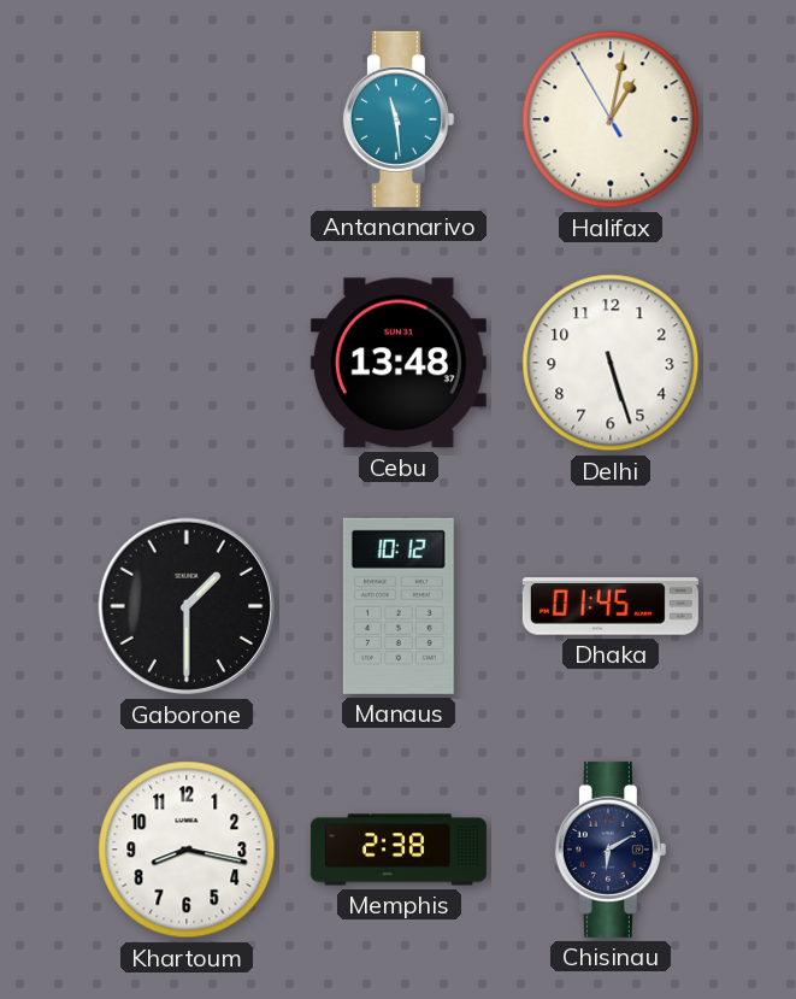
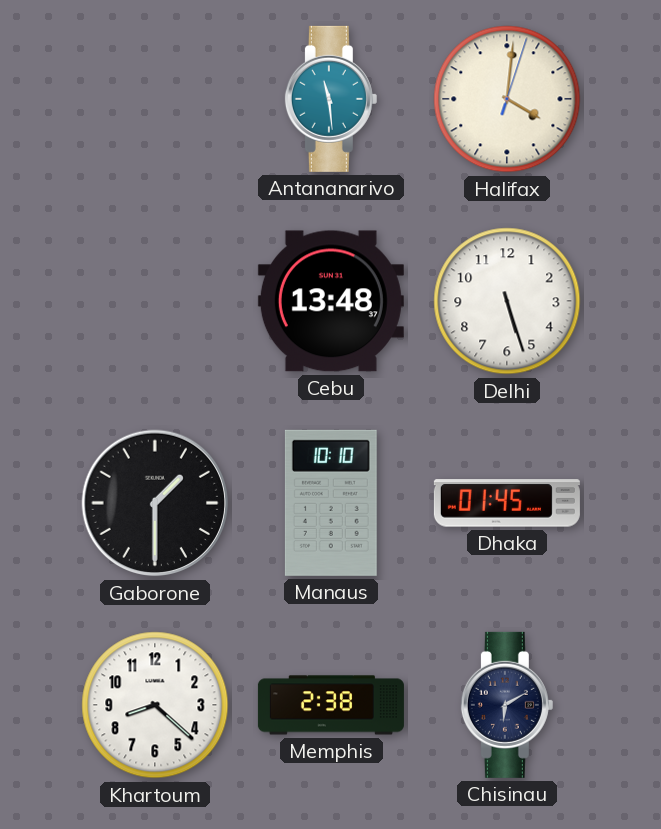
Halifax: 1:01 -> 4:01 (507, 99)
Manaus: 10:12 -> 10:10 (331, 503)
Khartoum: 8:17 -> 8:22 (155, 705)
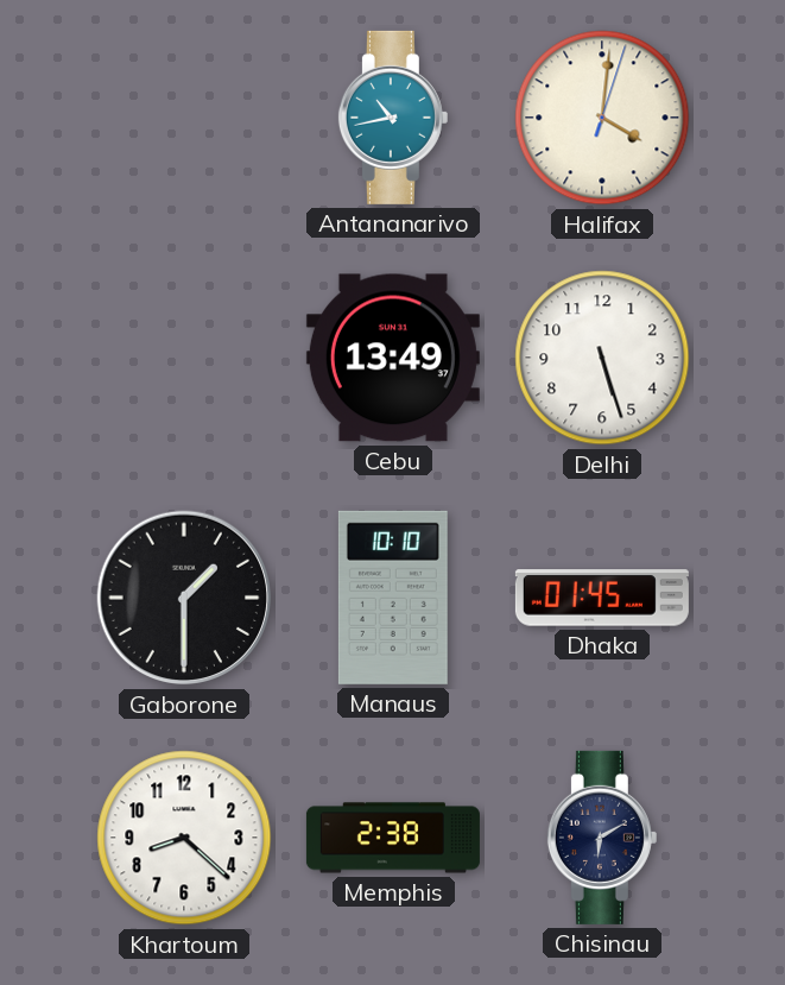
Antananarivo: 11:29 -> 10:43 (393, 118)
Cebu: 13:48 -> 13:49 (393, 358)
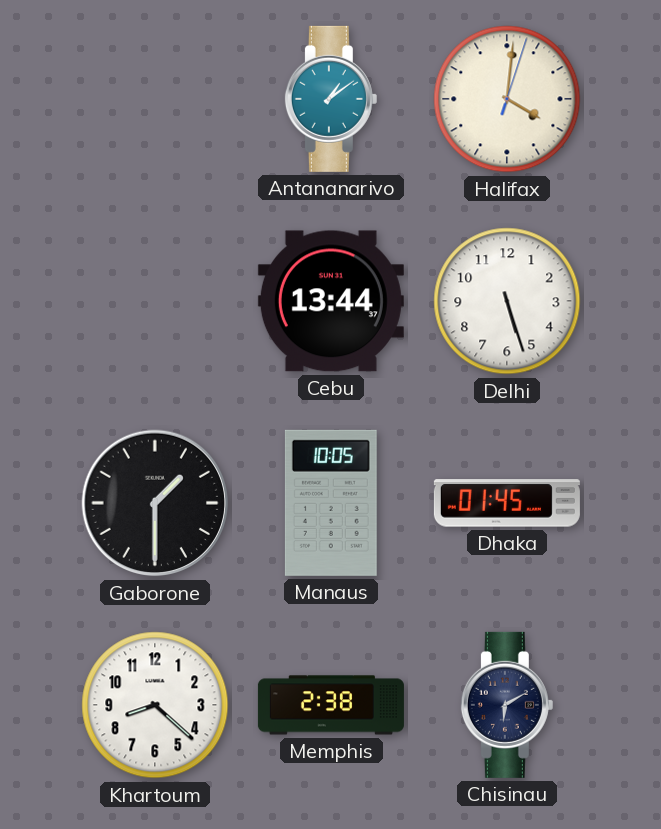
Antananarivo: 10:43 -> 1:09 (331, 99)
Cebu: 13:49 -> 13:44 (331, 301)
Manaus: 10:10 -> 10:05 (331, 503)
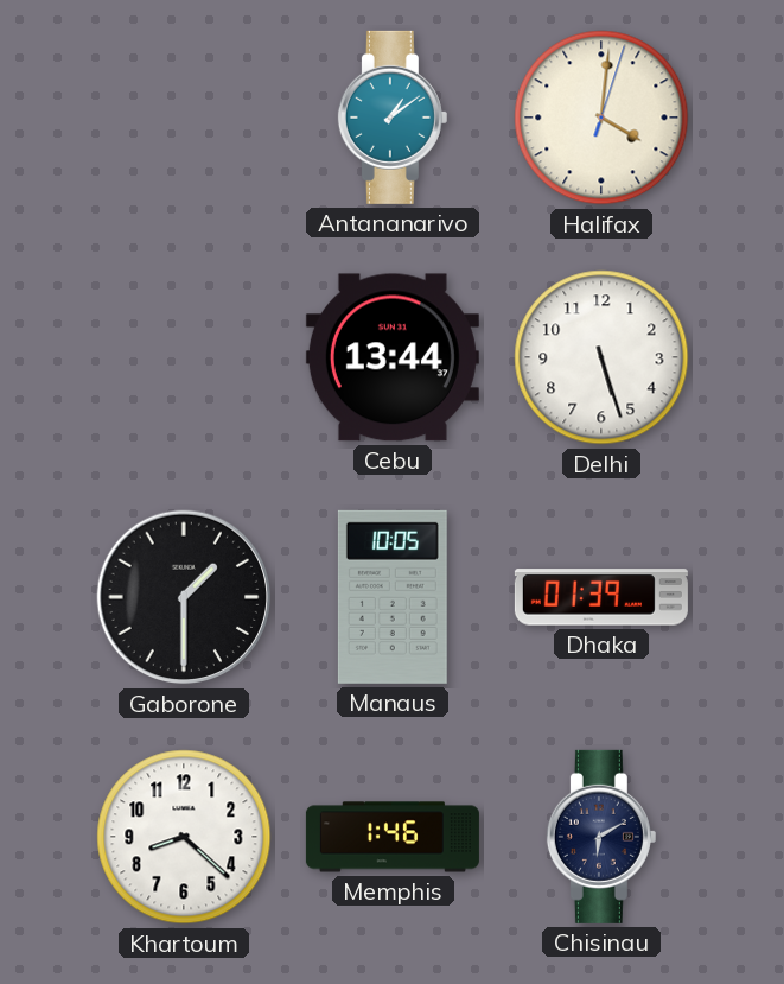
Dhaka: 01:45 -> 01:39 (601, 597)
Memphis: 2:38 -> 1:46 (393, 837)
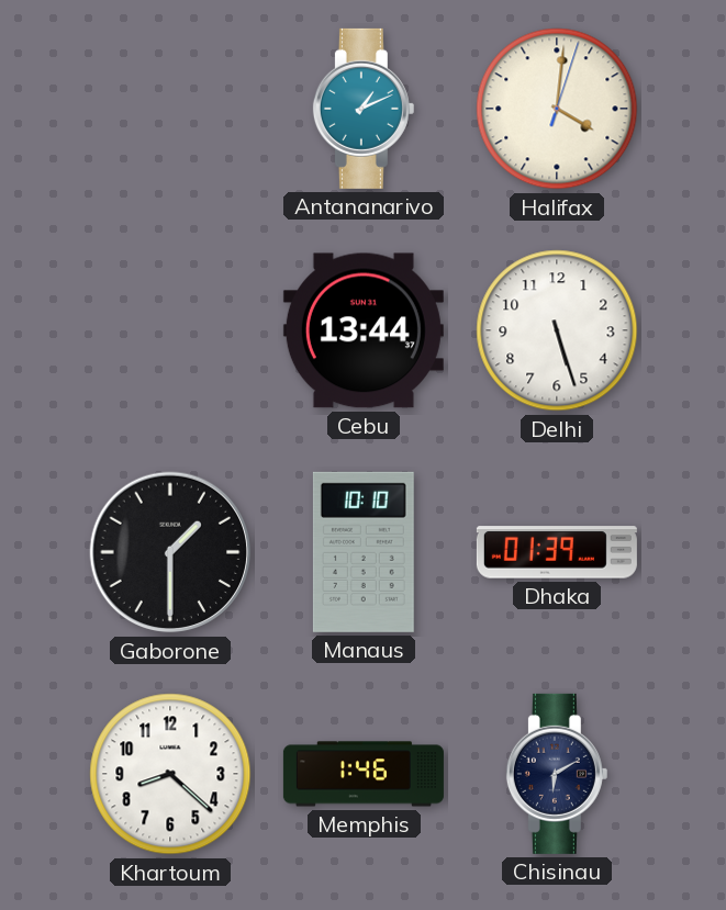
Antananarivo: 1:09 -> 1:11 (364, 109)
Manaus: 10:05 -> 10:10 (364, 552)
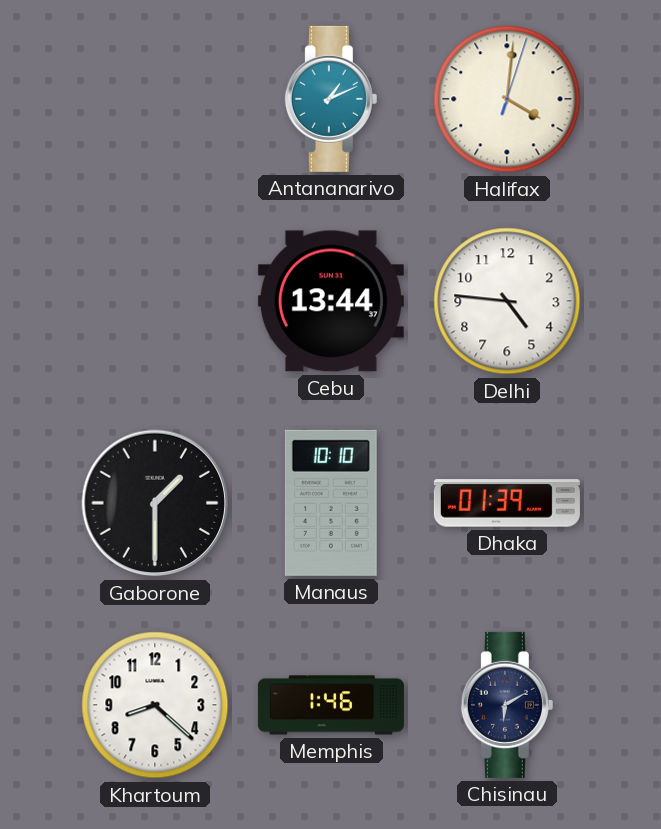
Delhi: 5:27 -> 4:46 (507, 301)
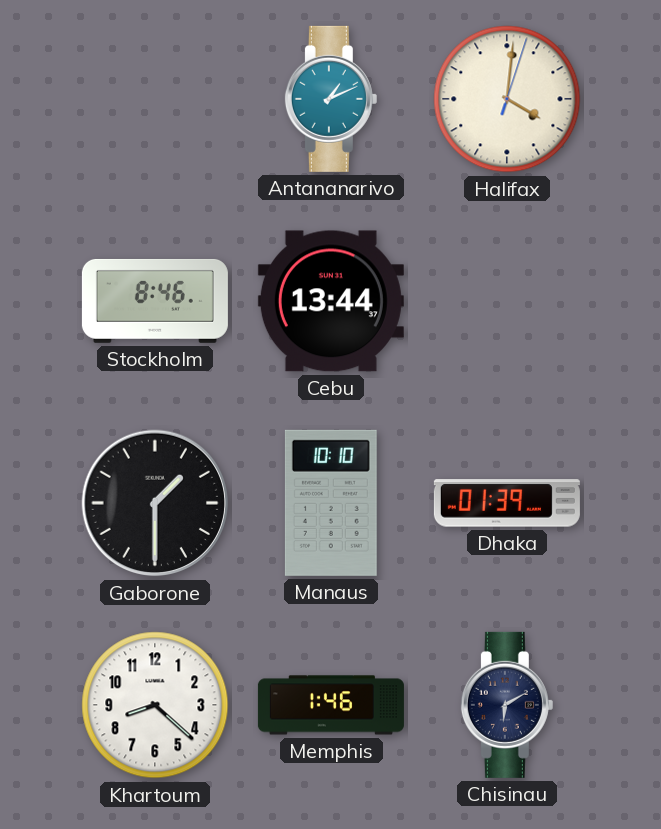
Stockholm: none -> 8:46 (155, 301)
Delhi: 4:46 -> none (507, 301)
